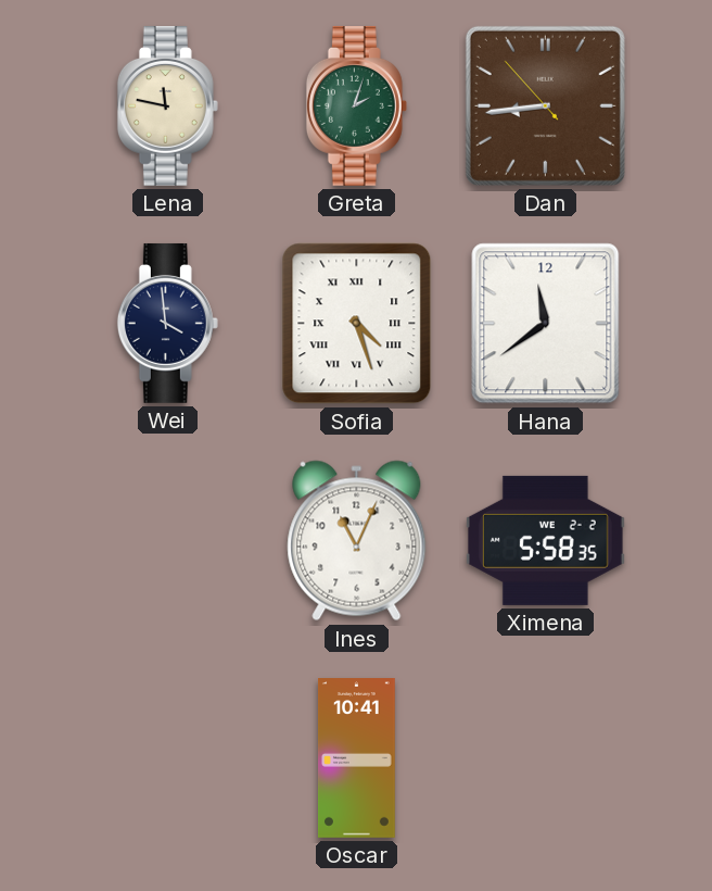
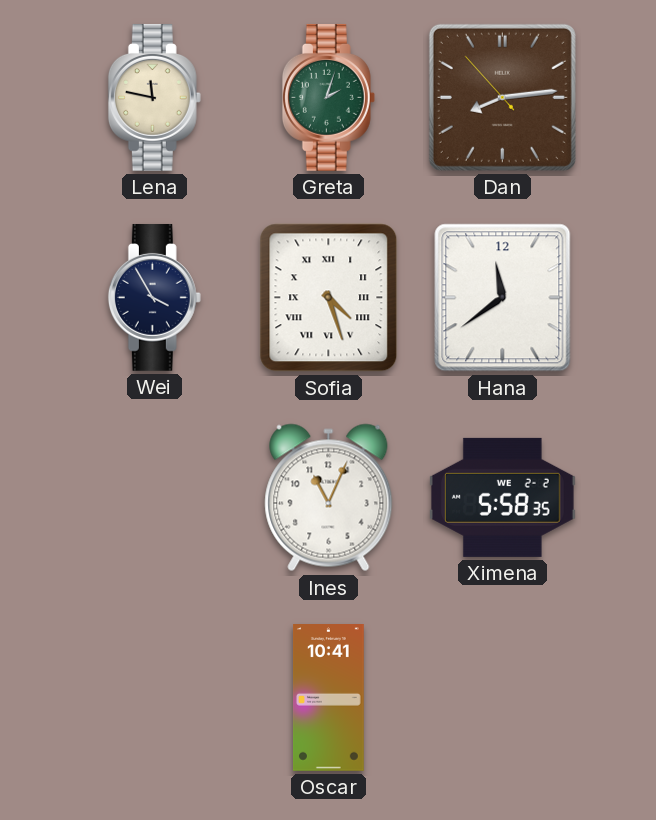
Dan: 8:43 -> 8:13 (502, 97)
Wei: 3:59 -> 3:55 (154, 297)
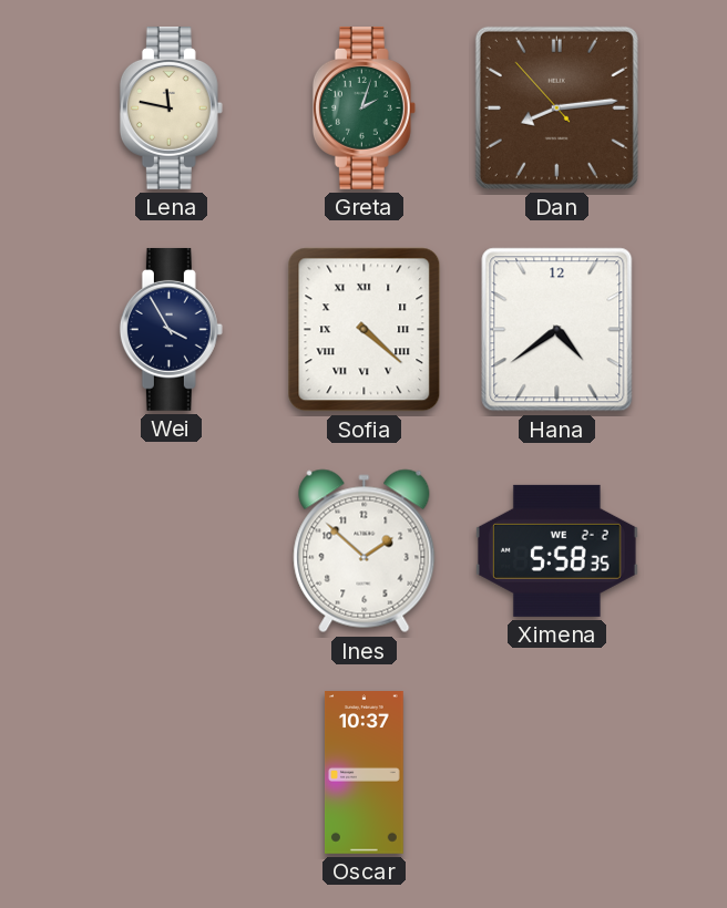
Sofia: 4:27 -> 4:22 (365, 330)
Hana: 11:39 -> 4:39 (557, 330)
Ines: 11:04 -> 1:52 (365, 551)
Oscar: 10:41 -> 10:37 (365, 773)
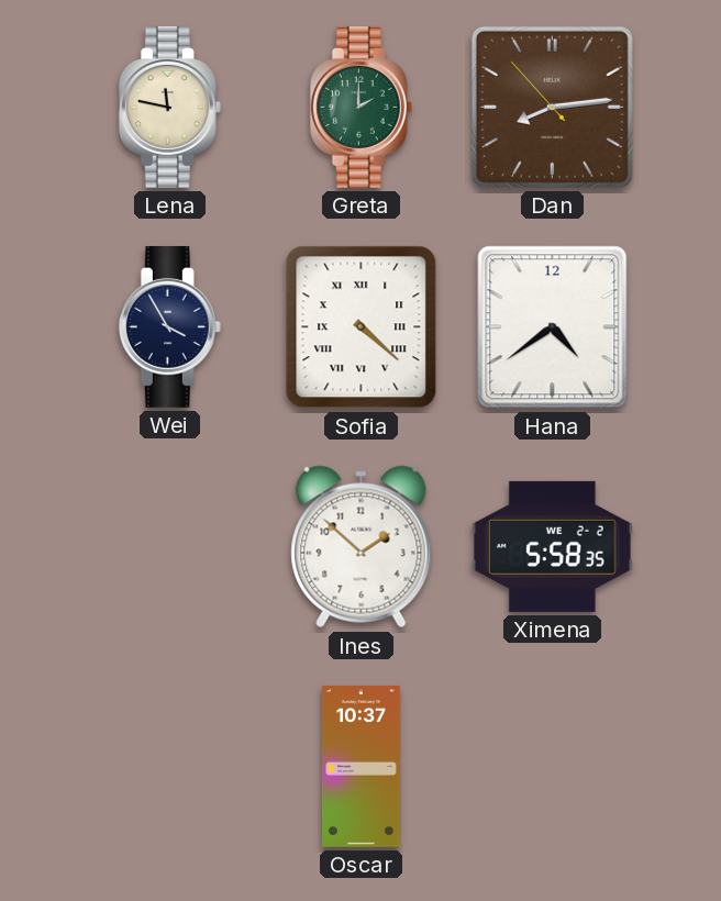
Greta: 2:03 -> 2:00 (360, 107)
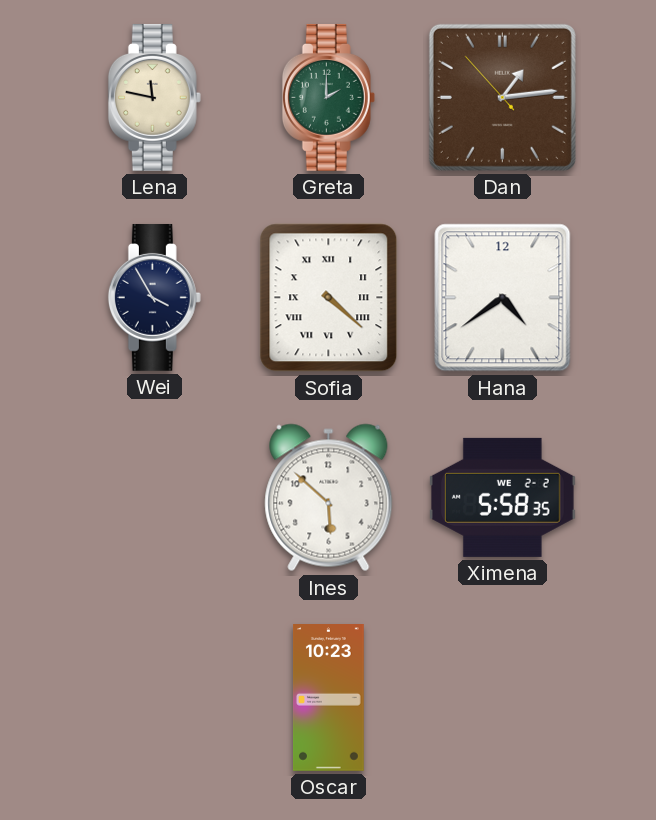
Dan: 8:13 -> 1:13 (502, 97)
Ines: 1:52 -> 5:52 (329, 498)
Oscar: 10:37 -> 10:23 (329, 698)
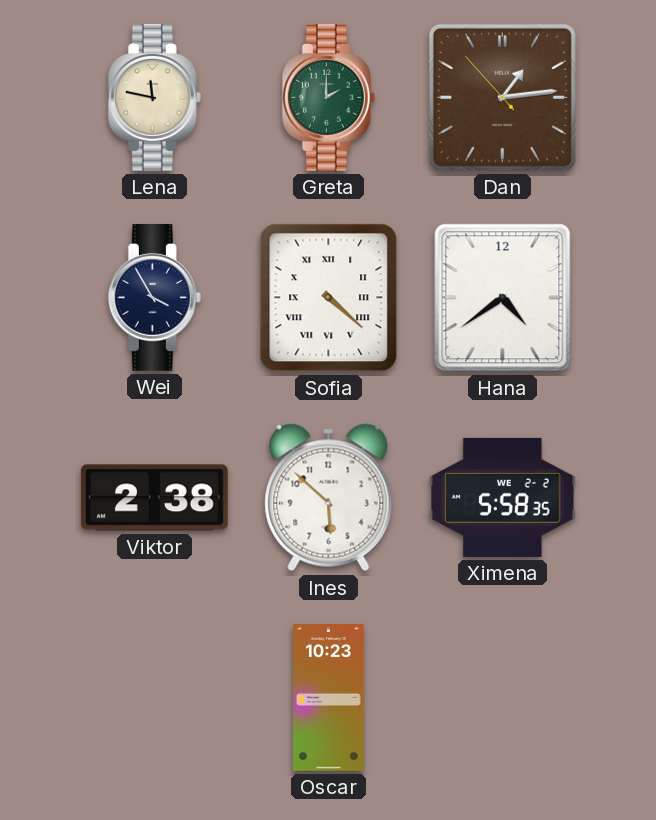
Viktor: none -> 2:38 (154, 498)
